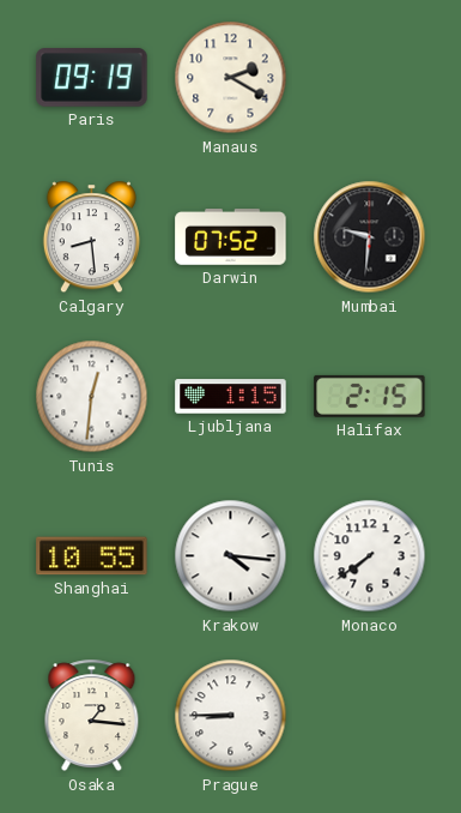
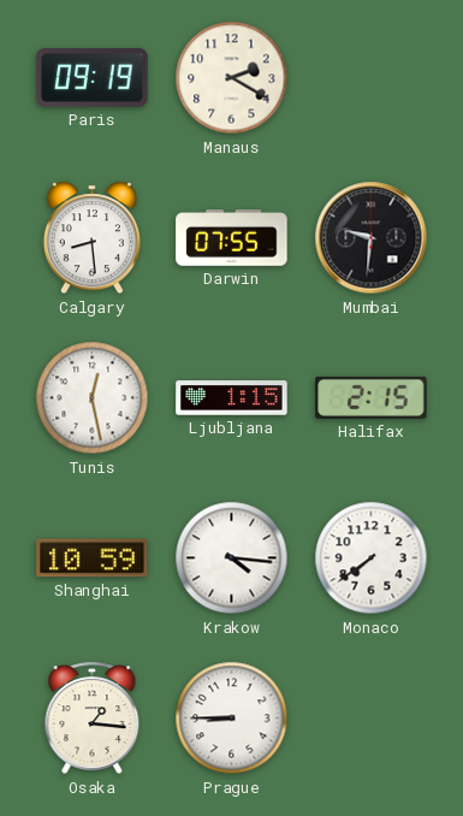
Darwin: 07:52 -> 07:55 (232, 238)
Tunis: 12:31 -> 12:28 (93, 398)
Shanghai: 10:55 -> 10:59 (93, 558)
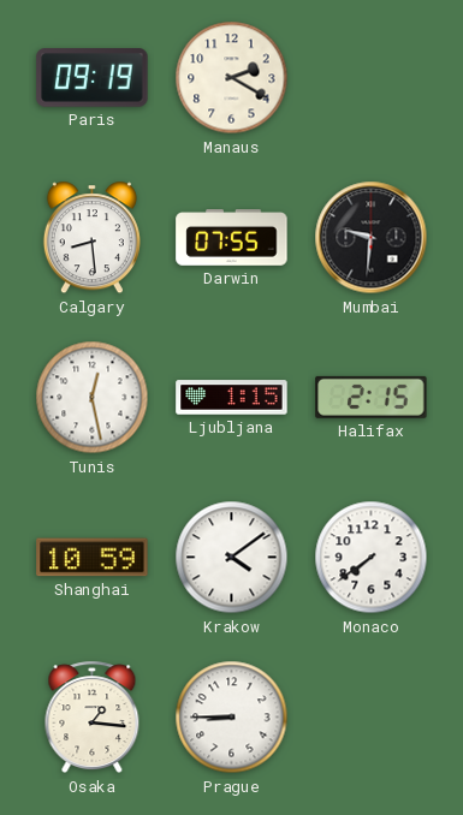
Krakow: 4:16 -> 4:09 (232, 558)
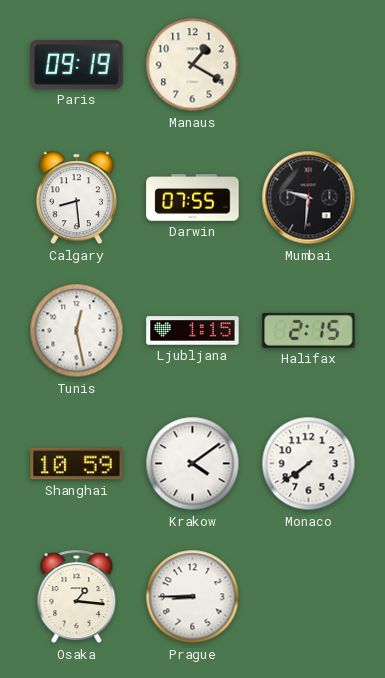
Manaus: 2:20 -> 1:20 (193, 65)
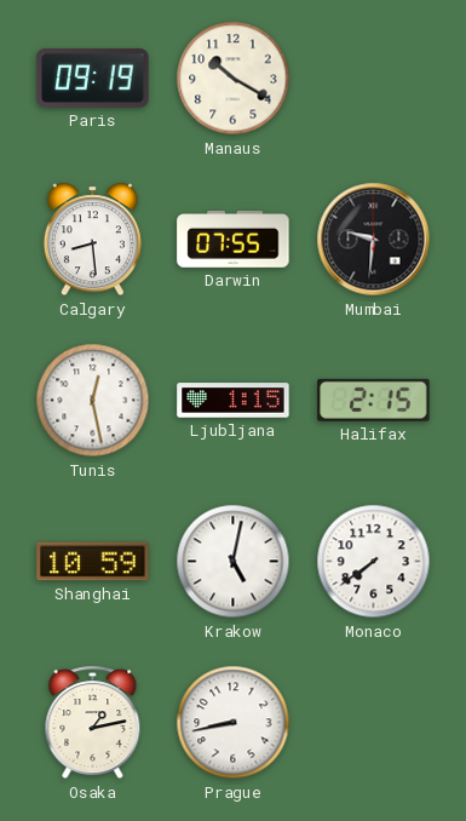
Manaus: 1:20 -> 10:20 (234, 79)
Krakow: 4:09 -> 5:02 (234, 562)
Osaka: 1:16 -> 1:13 (93, 723)
Prague: 8:45 -> 8:43 (234, 723)
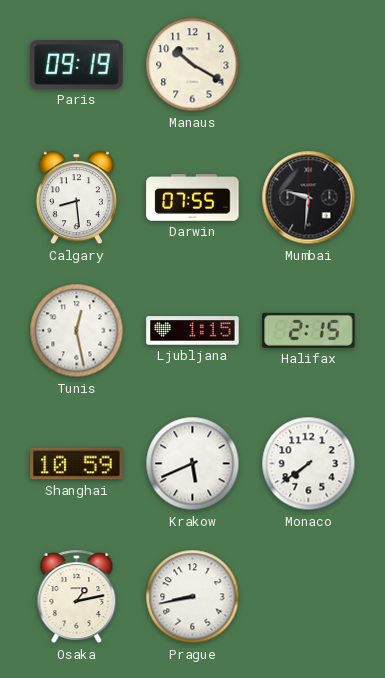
Krakow: 5:02 -> 5:41 (193, 464)
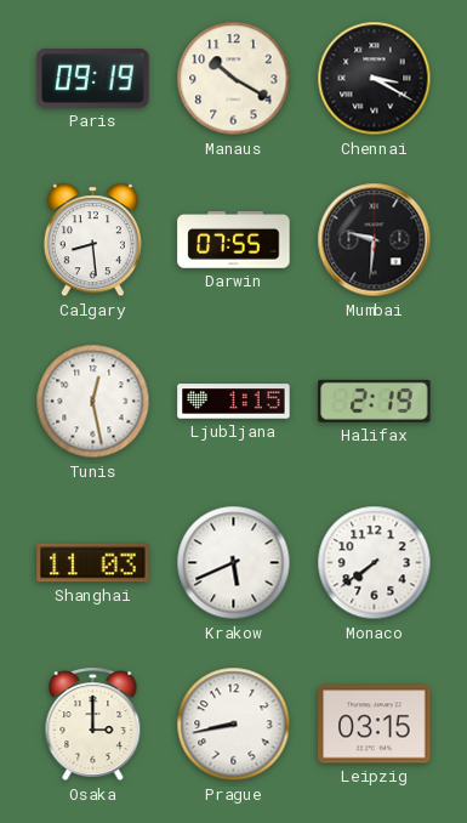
Chennai: none -> 3:20 (375, 79)
Halifax: 2:15 -> 2:19 (375, 401)
Shanghai: 10:59 -> 11:03 (93, 563)
Osaka: 1:13 -> 3:00 (93, 725)
Leipzig: none -> 03:15 (375, 725)
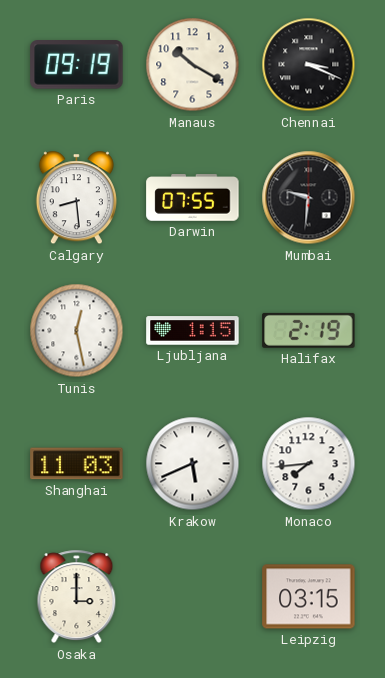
Chennai: 3:20 -> 3:19 (309, 65)
Monaco: 7:39 -> 7:44 (309, 464)
Prague: 8:43 -> none (234, 725)
